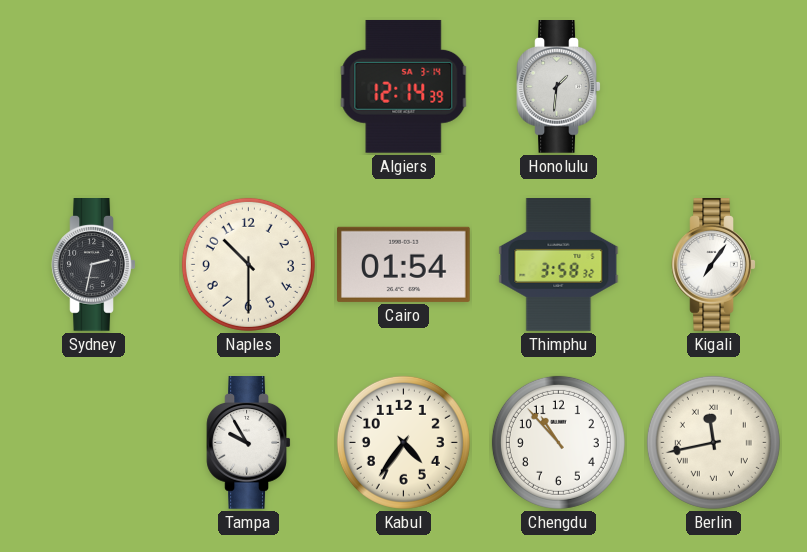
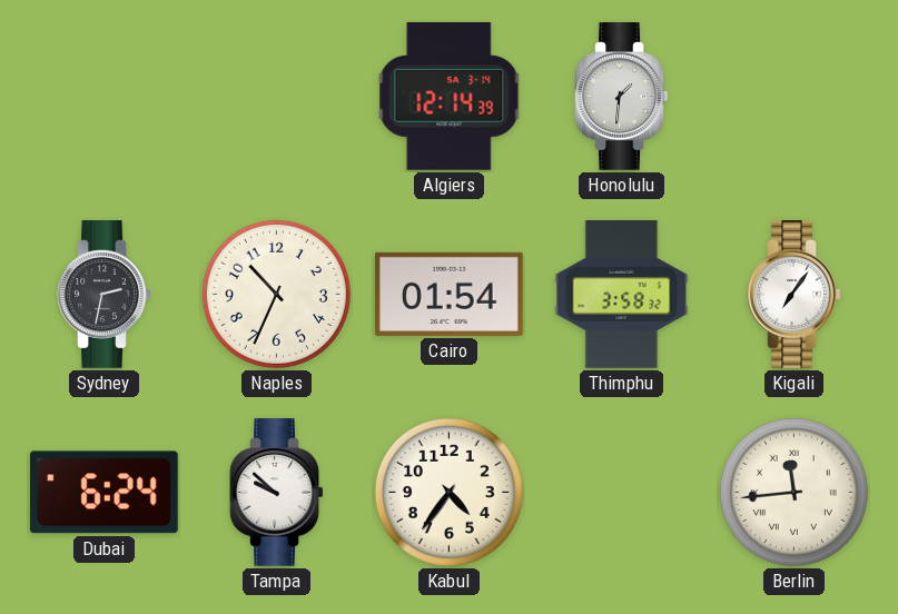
Naples: 10:30 -> 10:34 (276, 294)
Dubai: none -> 6:24 (103, 493)
Tampa: 9:55 -> 9:52 (277, 493)
Chengdu: 10:53 -> none (558, 442)
Berlin: 11:43 -> 11:44 (793, 492)
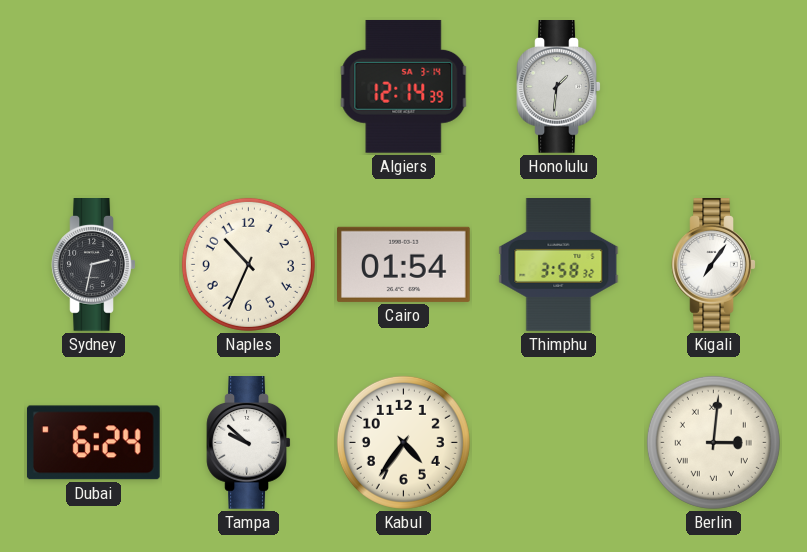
Berlin: 11:44 -> 3:01 (713, 442)
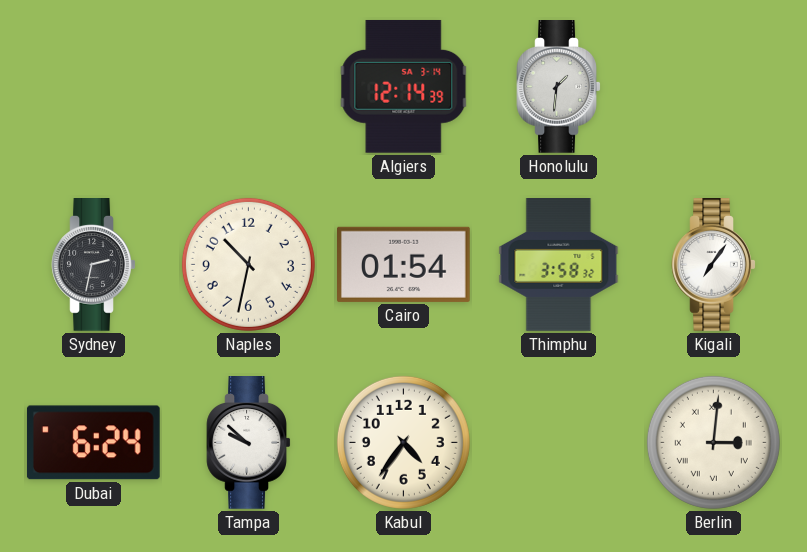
Naples: 10:34 -> 10:32 (248, 264)
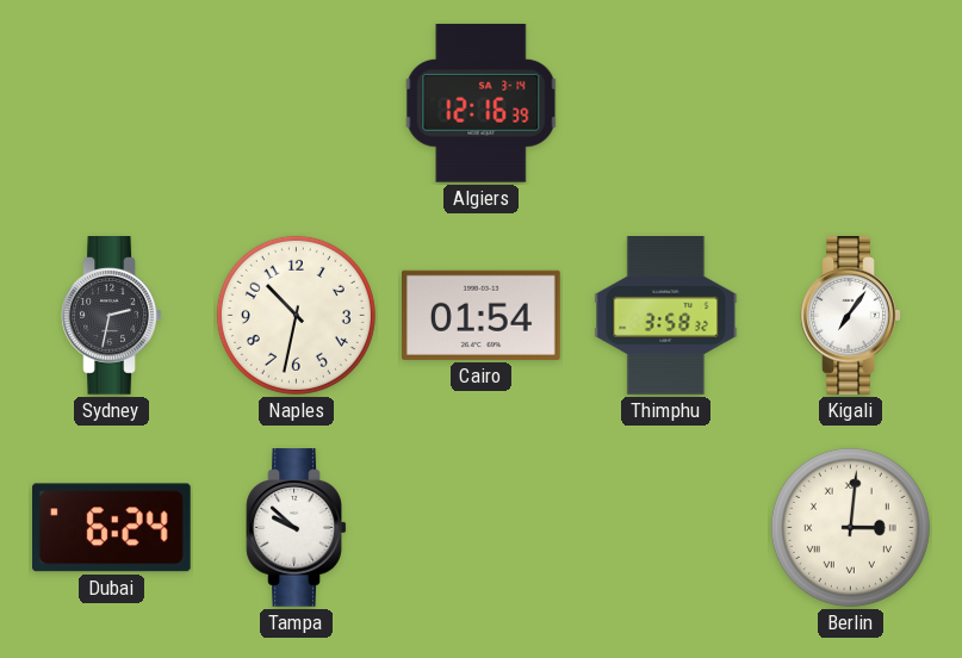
Algiers: 12:14 -> 12:16 (482, 103)
Honolulu: 1:31 -> none (559, 87)
Kabul: 4:36 -> none (403, 442)
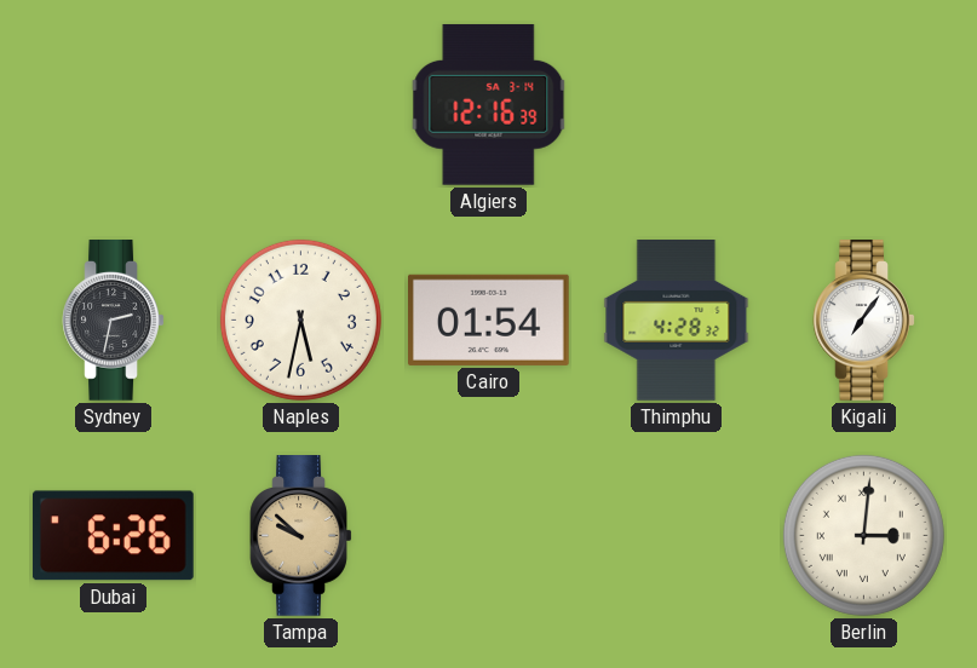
Naples: 10:32 -> 5:32 (300, 319)
Thimphu: 3:58 -> 4:28 (677, 321)
Dubai: 6:24 -> 6:26 (113, 536)
Tampa dial: white -> champagne (301, 536)
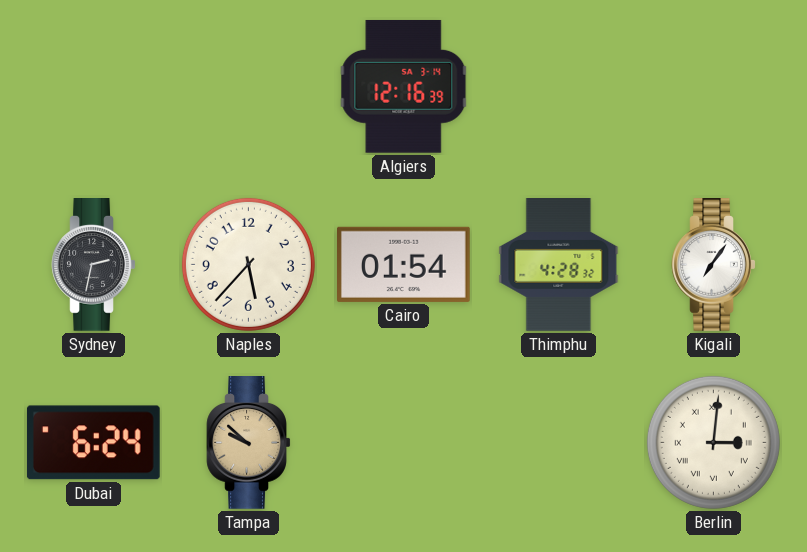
Naples: 5:32 -> 5:37 (248, 264)
Dubai: 6:26 -> 6:24 (93, 443)
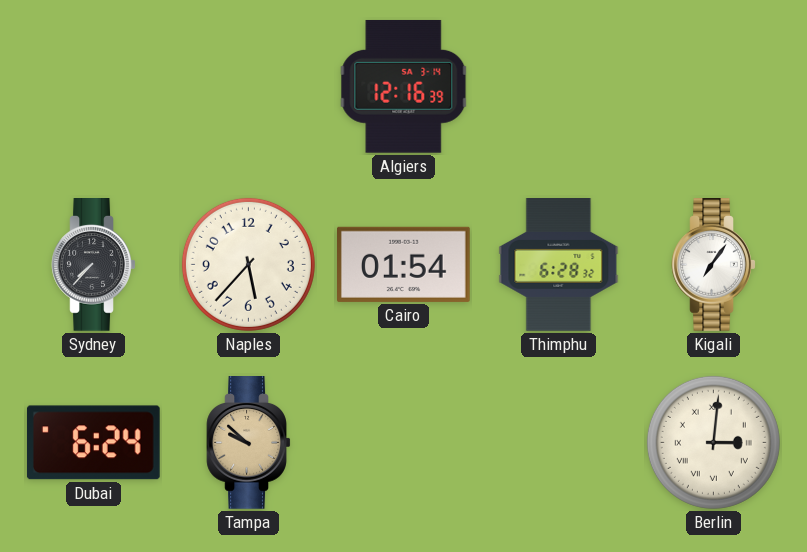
Sydney: 2:32 -> 7:37 (94, 265)
Thimphu: 4:28 -> 6:28 (559, 265)
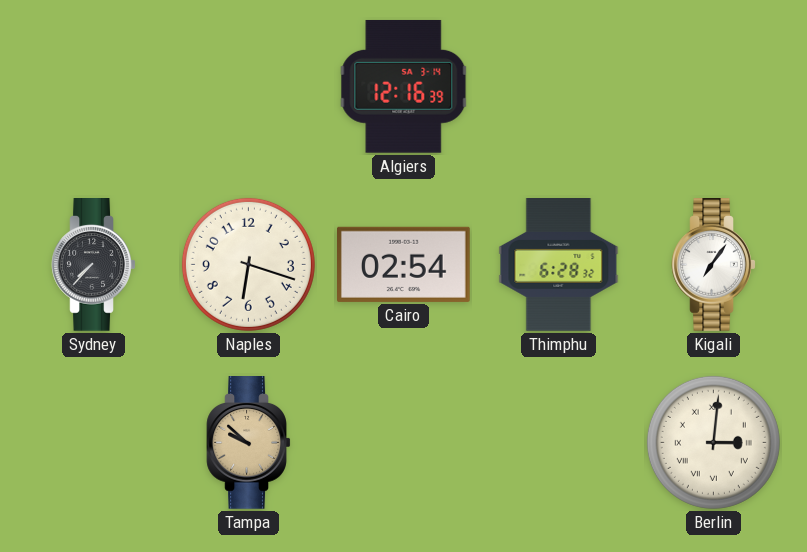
Naples: 5:37 -> 6:18 (248, 264)
Cairo: 01:54 -> 02:54 (404, 264)
Dubai: 6:24 -> none (93, 443)
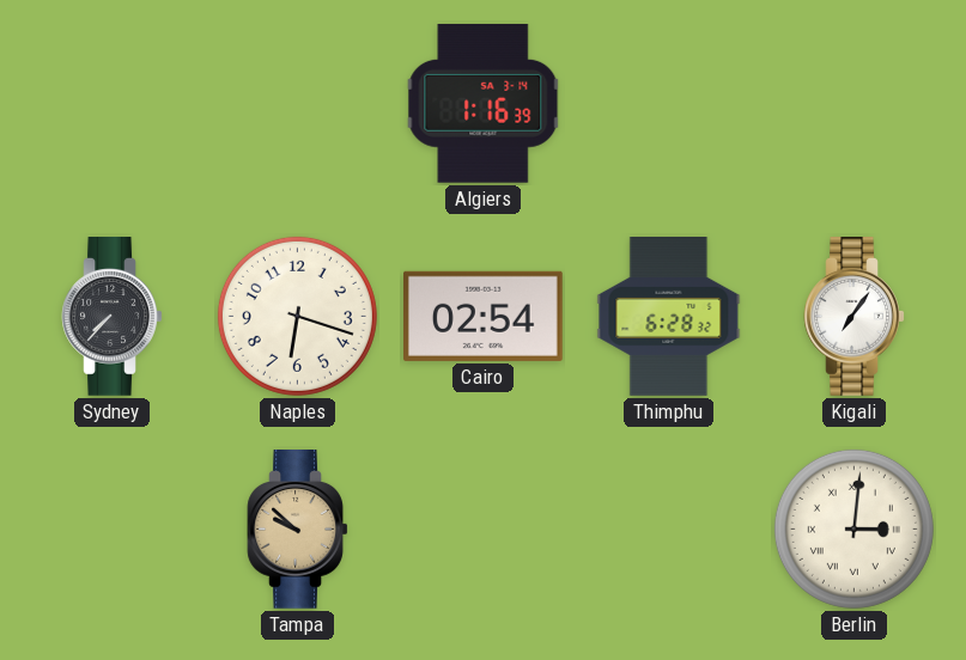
Algiers: 12:16 -> 1:16 (484, 103)
